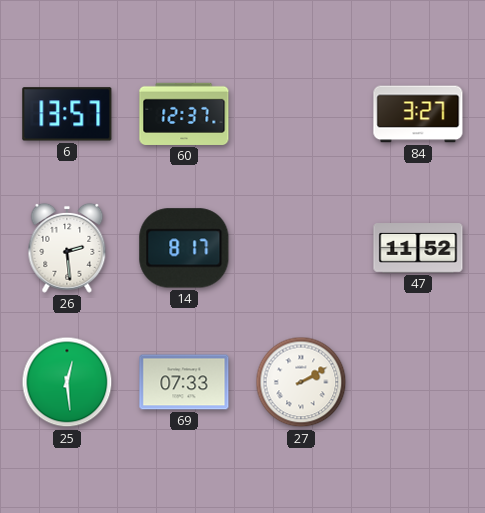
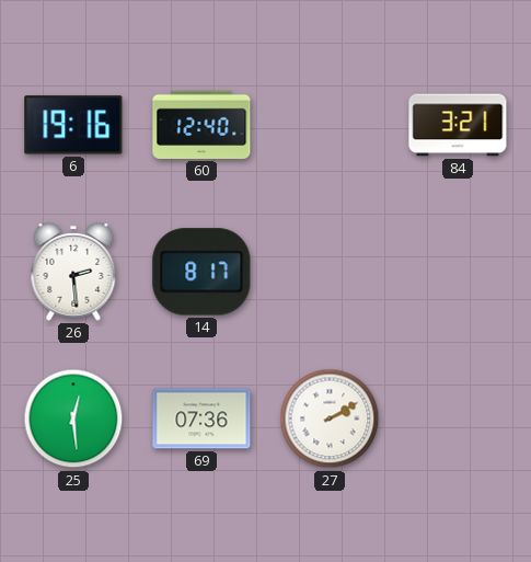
6: 13:57 -> 19:16 (73, 125)
60: 12:37 -> 12:40 (201, 125)
84: 3:27 -> 3:21 (458, 125)
47: 11:52 -> none (418, 248)
69: 07:33 -> 07:36 (201, 418)
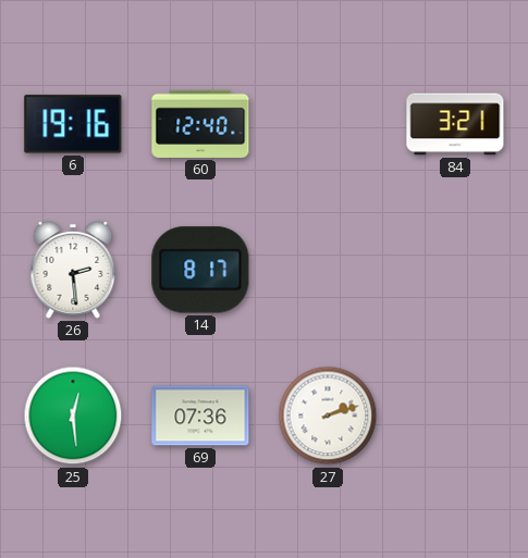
27: 2:10 -> 2:12 (328, 416)
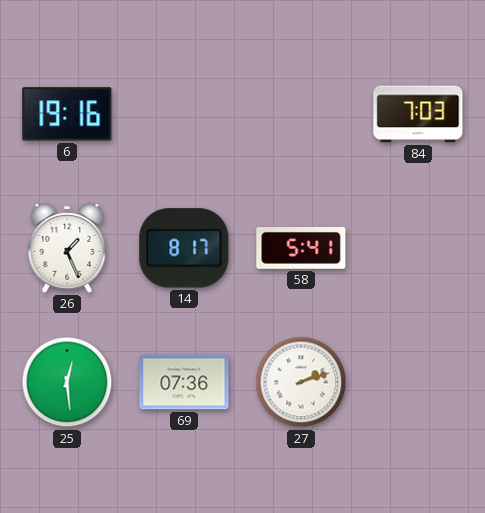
60: 12:40 -> none (200, 124)
84: 3:21 -> 7:03 (418, 114)
26: 2:29 -> 1:26 (67, 248)
58: none -> 5:41 (301, 249)
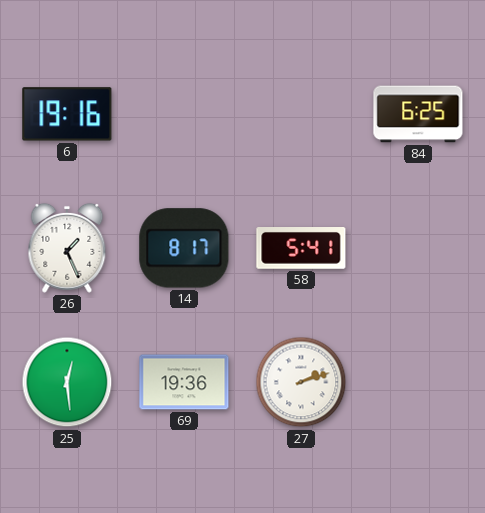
84: 7:03 -> 6:25 (418, 114)
69: 07:36 -> 19:36 (184, 382)
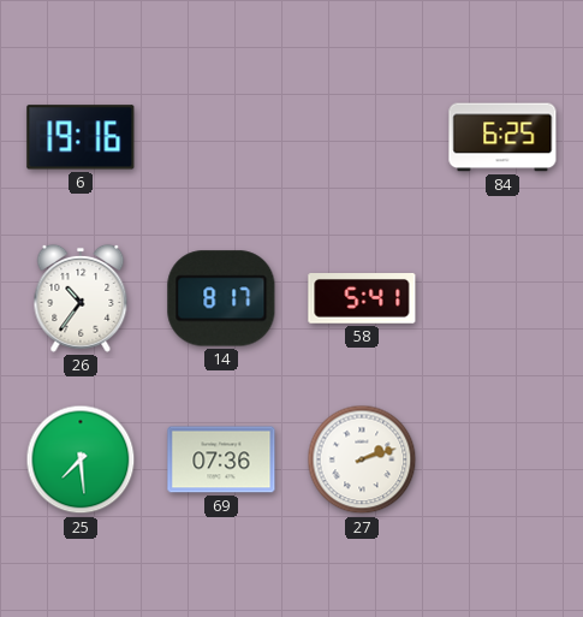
26: 1:26 -> 10:36 (81, 298)
25: 12:29 -> 7:29 (81, 459)
69: 19:36 -> 07:36 (221, 459)
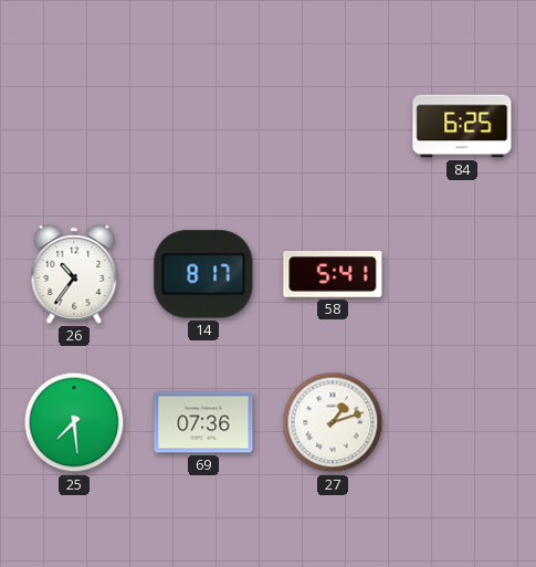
6: 19:16 -> none (81, 137)
27: 2:12 -> 1:12 (333, 422)
